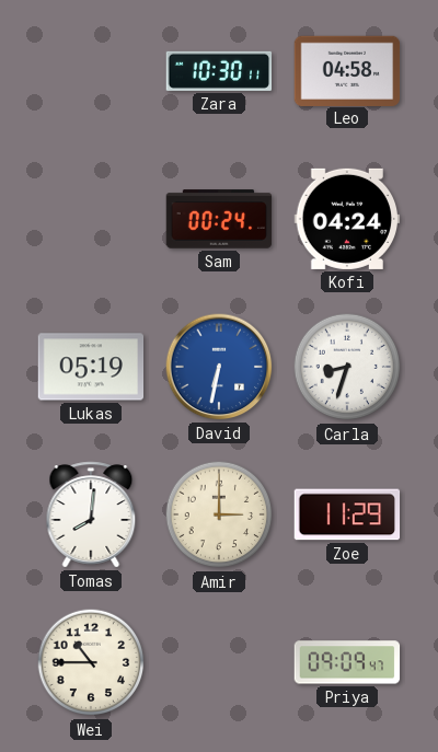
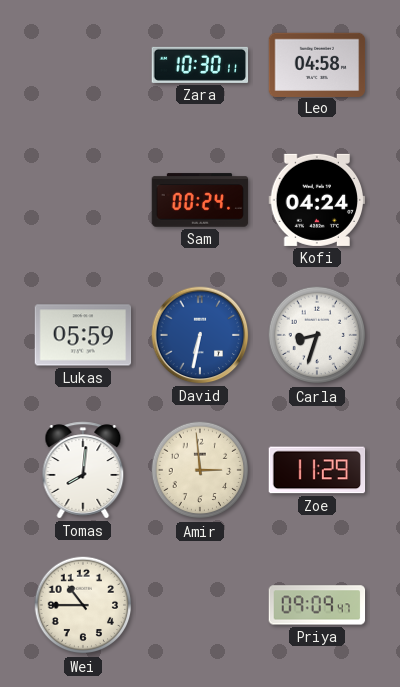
Lukas: 05:19 -> 05:59 (83, 335)
Amir: 3:00 -> 2:59 (200, 470)
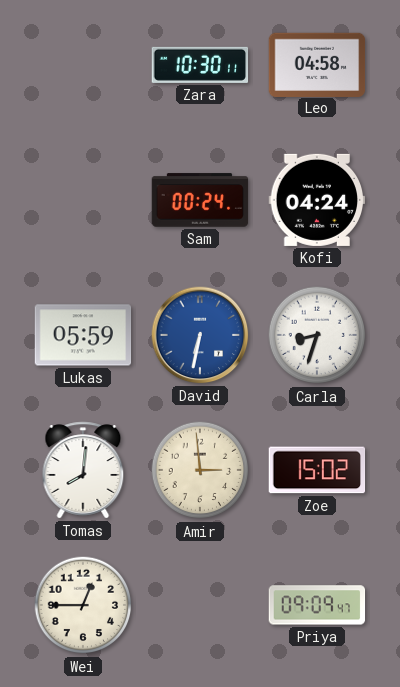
Zoe: 11:29 -> 15:02 (317, 470)
Wei: 10:45 -> 12:45 (83, 605)
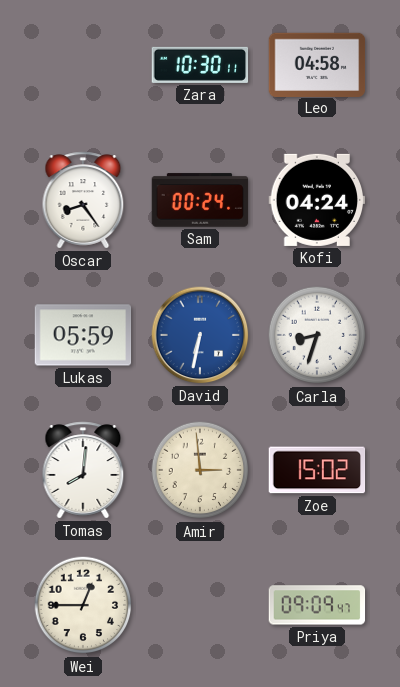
Oscar: none -> 8:24 (83, 200)
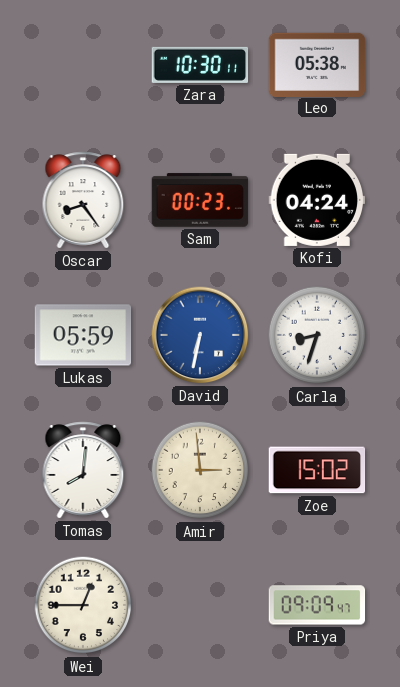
Leo: 04:58 -> 05:38 (317, 64)
Sam: 00:24 -> 00:23 (200, 200)
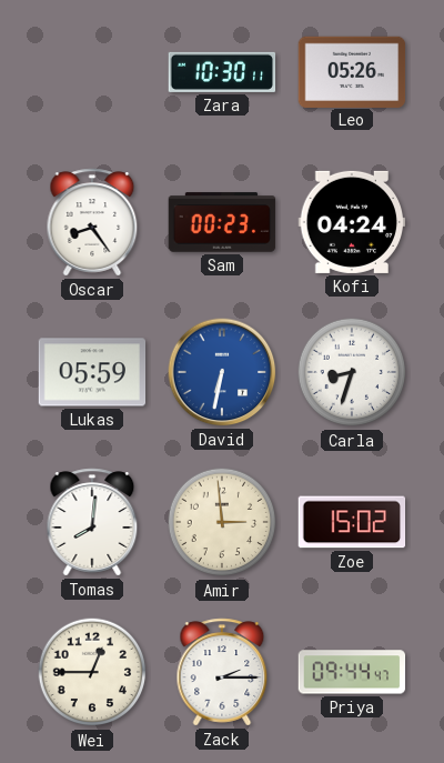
Leo: 05:38 -> 05:26 (352, 71)
Zack: none -> 2:15 (222, 672)
Priya: 09:09 -> 09:44 (352, 672)
